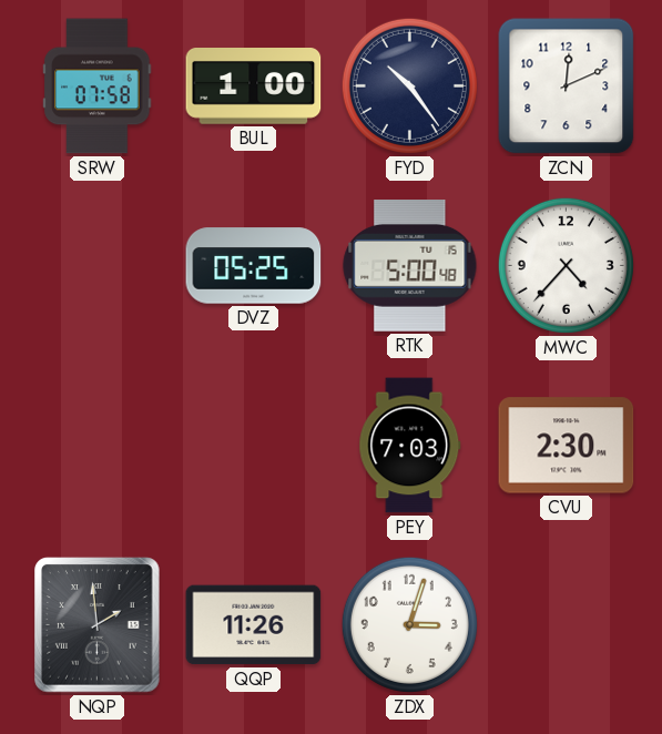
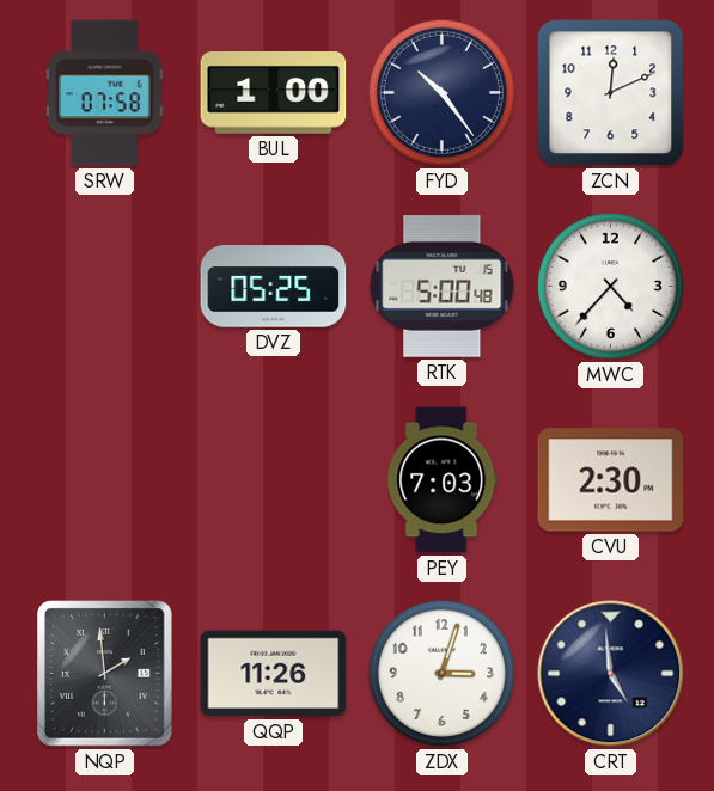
CRT: none -> 4:59 (611, 674)
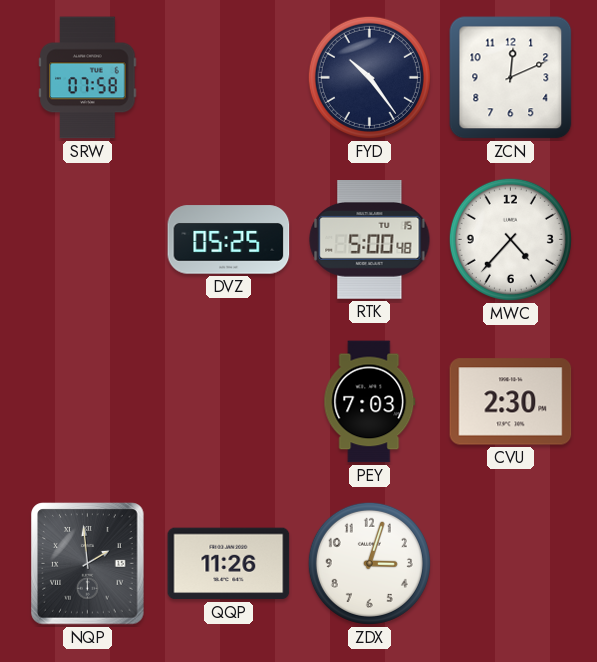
BUL: 1:00 -> none (274, 93)
CRT: 4:59 -> none (611, 674)
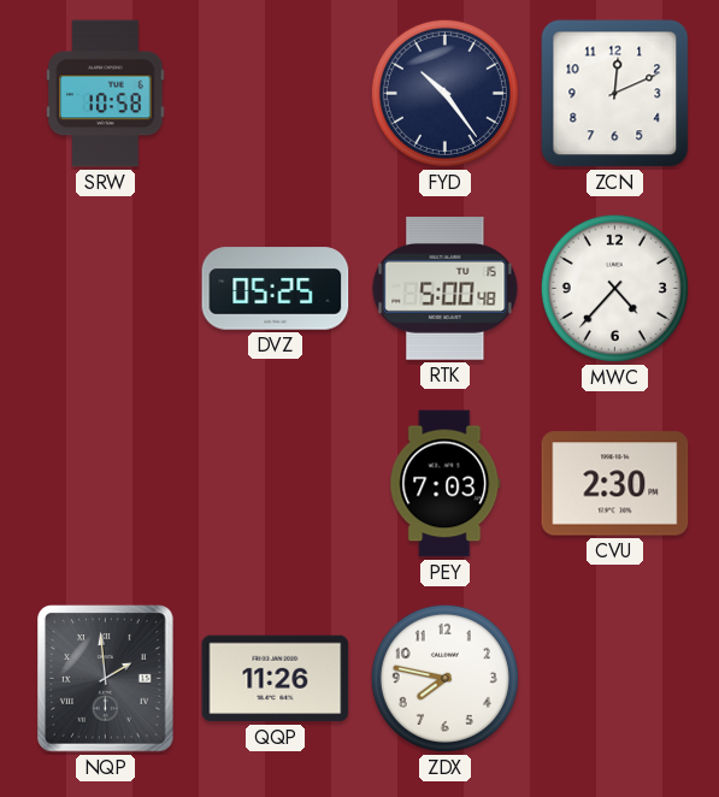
SRW: 07:58 -> 10:58 (106, 94)
ZDX: 3:03 -> 7:47 (444, 678)
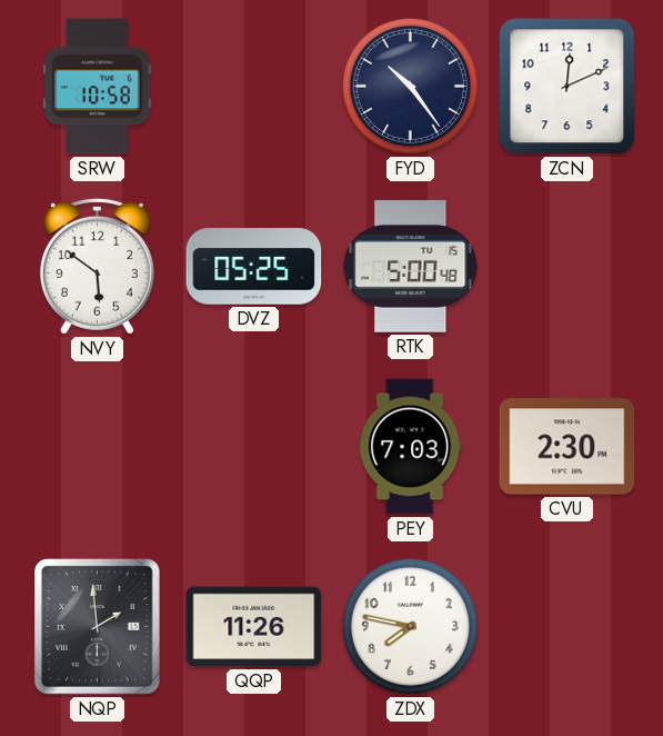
NVY: none -> 5:51 (97, 266)
MWC: 4:37 -> none (614, 288)
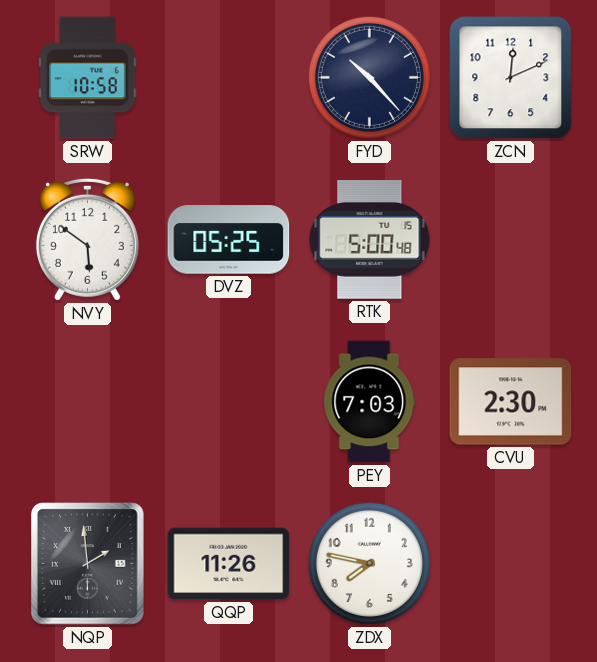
FYD: 10:24 -> 10:23 (369, 77)
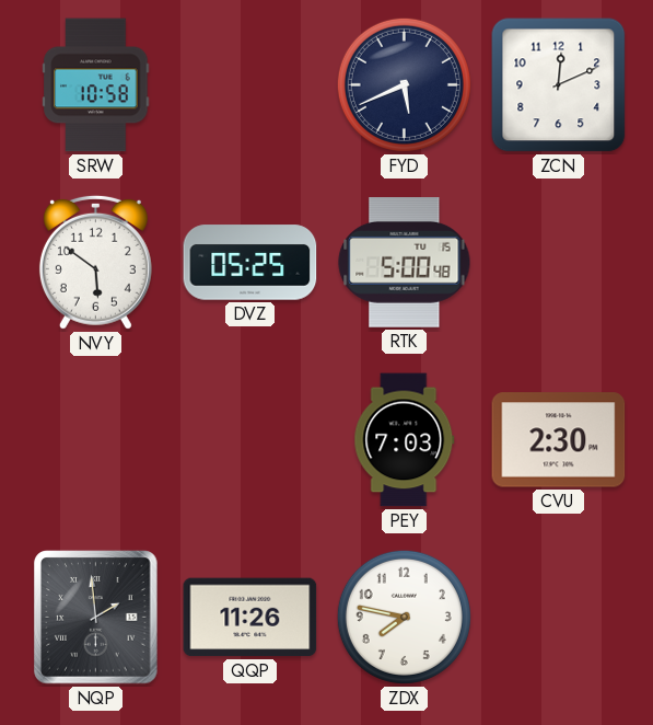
FYD: 10:23 -> 5:41 (404, 84)
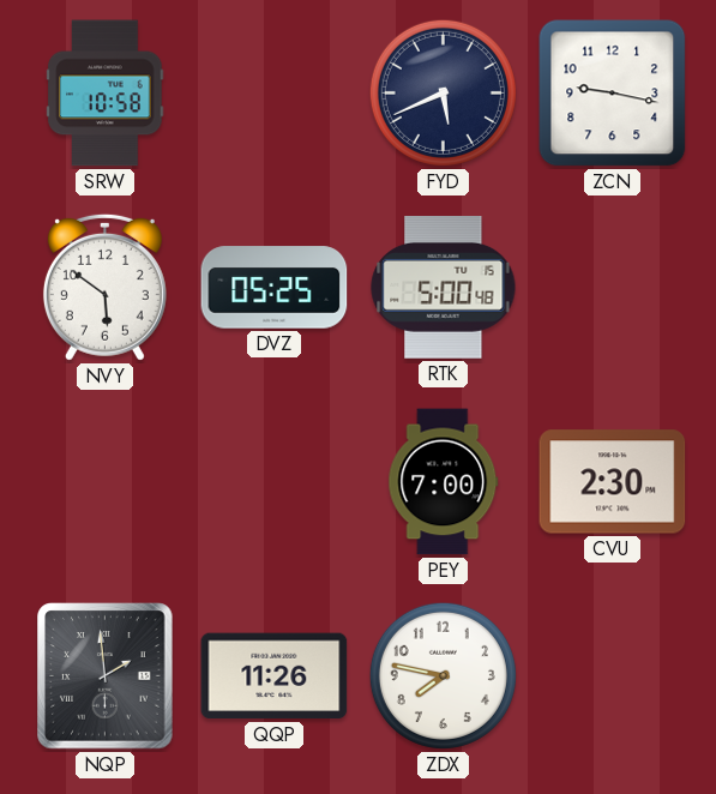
ZCN: 12:11 -> 9:17 (613, 94)
PEY: 7:03 -> 7:00 (444, 482)
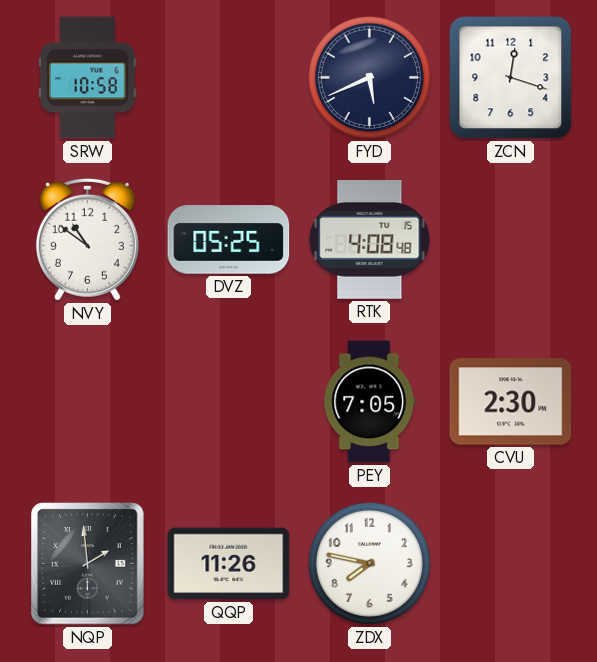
ZCN: 9:17 -> 12:18 (511, 78)
NVY: 5:51 -> 10:51 (87, 239)
RTK: 5:00 -> 4:08 (370, 240)
PEY: 7:00 -> 7:05 (370, 402)
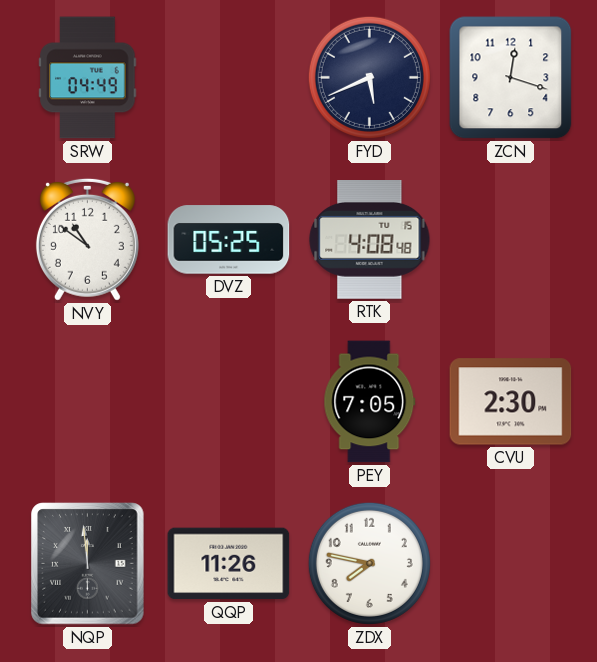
SRW: 10:58 -> 04:49 (88, 78)
NQP: 1:59 -> 11:59 (88, 564)
